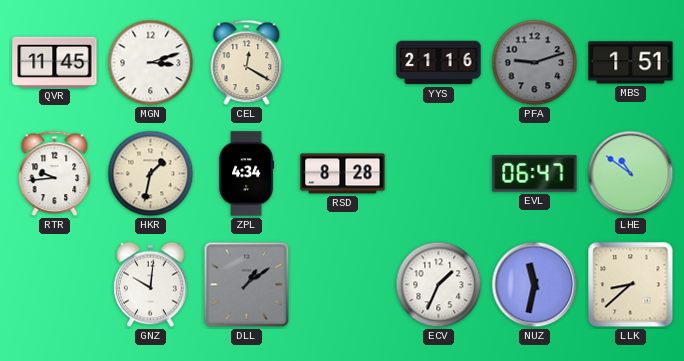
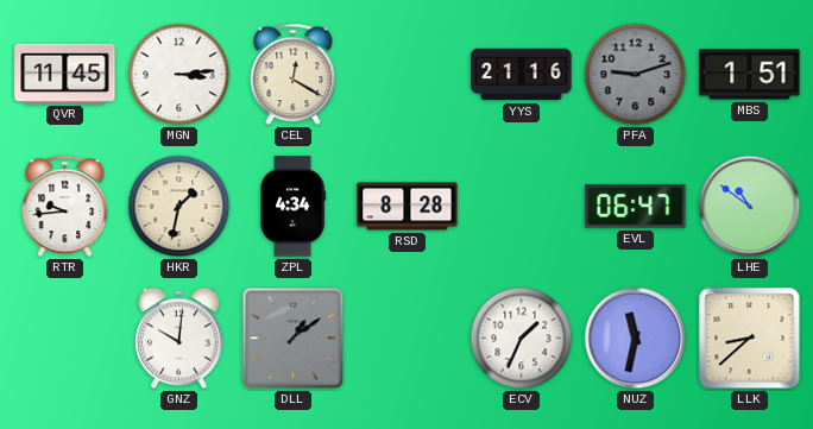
MGN: 3:12 -> 3:14 (179, 75)
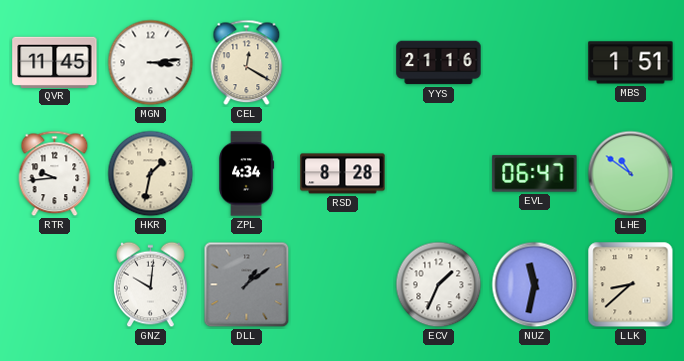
PFA: 9:12 -> none (636, 75)
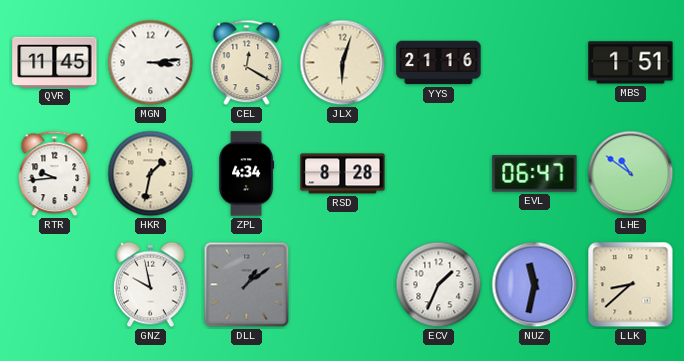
JLX: none -> 6:03 (343, 63)
GNZ: 10:01 -> 9:58 (151, 285)
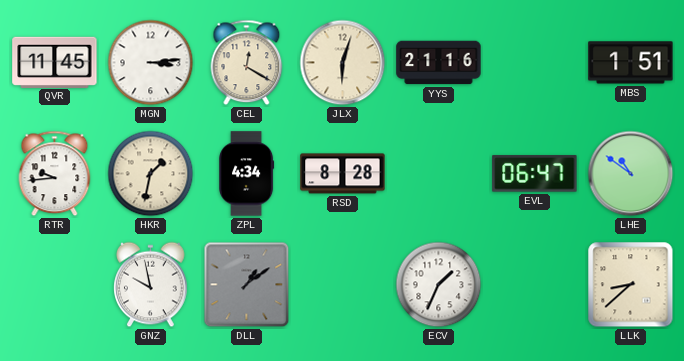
NUZ: 11:32 -> none (535, 285)
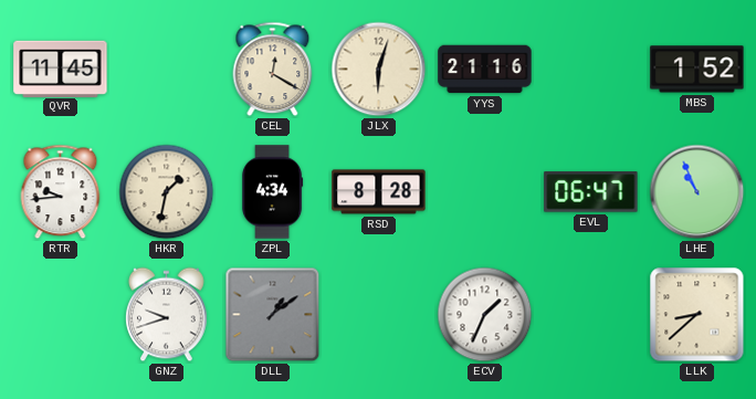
MGN: 3:14 -> none (151, 63)
MBS: 1:51 -> 1:52 (697, 70)
LHE: 10:51 -> 10:56 (697, 192)
GNZ: 9:58 -> 9:42 (167, 315)
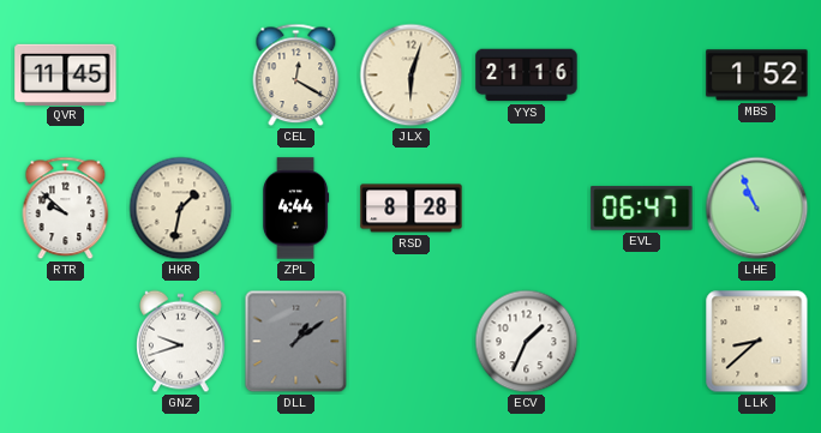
RTR: 9:44 -> 9:52 (66, 209)
ZPL: 4:34 -> 4:44 (296, 209)
